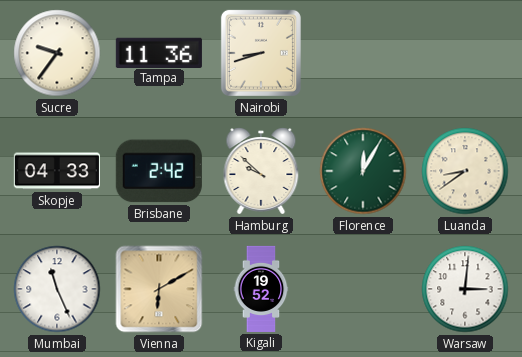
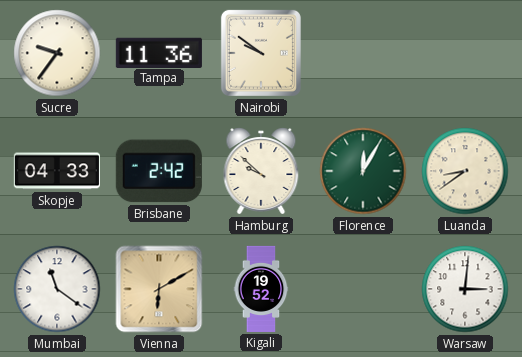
Nairobi: 8:42 -> 9:51 (261, 53)
Mumbai: 11:26 -> 11:21 (57, 289)
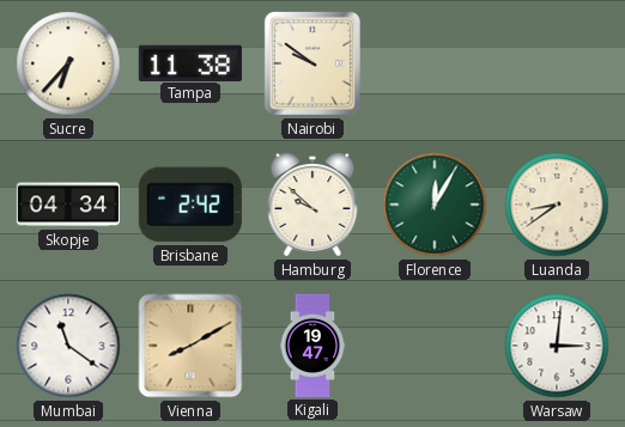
Sucre: 9:36 -> 6:37 (68, 63)
Tampa: 11:36 -> 11:38 (190, 62)
Skopje: 04:33 -> 04:34 (68, 205)
Vienna: 6:10 -> 8:10 (190, 346)
Kigali: 19:52 -> 19:47 (313, 346)
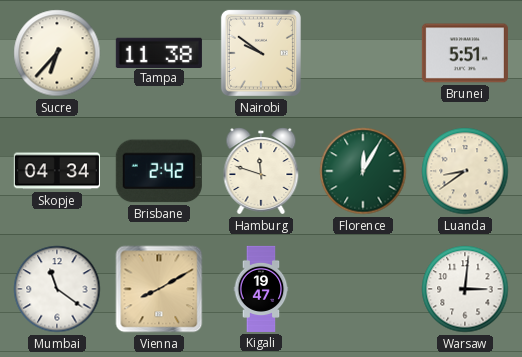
Brunei: none -> 5:51 (465, 53)
Hamburg: 9:52 -> 11:48 (261, 171)
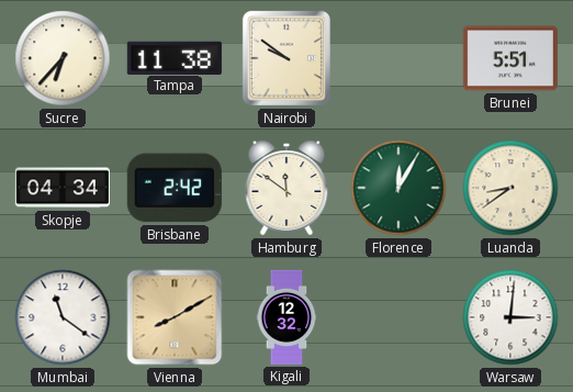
Hamburg: 11:48 -> 11:51 (286, 188)
Kigali: 19:47 -> 12:32 (286, 317)
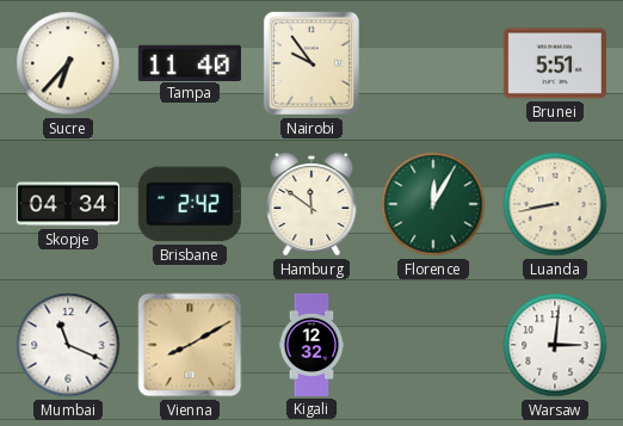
Tampa: 11:38 -> 11:40 (190, 62)
Nairobi: 9:51 -> 9:54 (311, 63)
Luanda: 8:39 -> 8:43 (555, 204)
Mumbai: 11:21 -> 11:19 (68, 345)
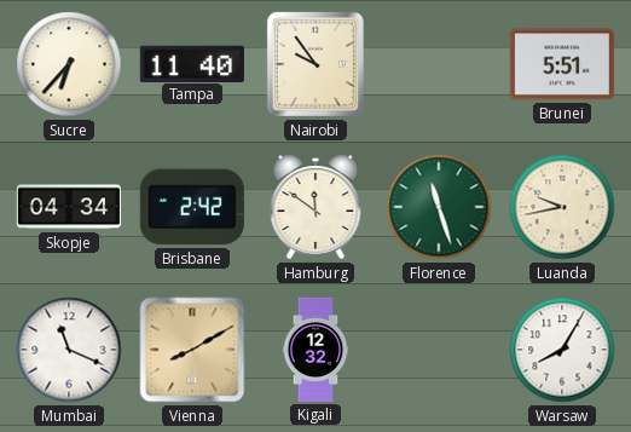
Florence: 12:05 -> 11:27 (439, 207)
Luanda: 8:43 -> 9:43 (562, 207)
Warsaw: 3:01 -> 8:05 (562, 350)
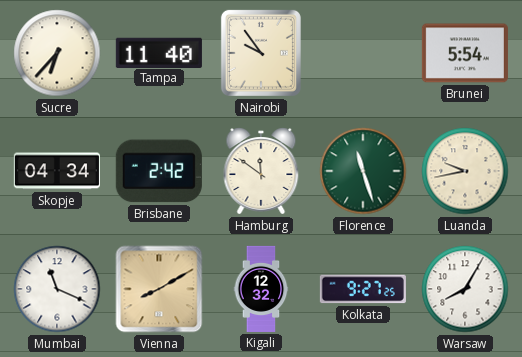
Brunei: 5:51 -> 5:54 (465, 53)
Kolkata: none -> 9:27 (363, 289)
